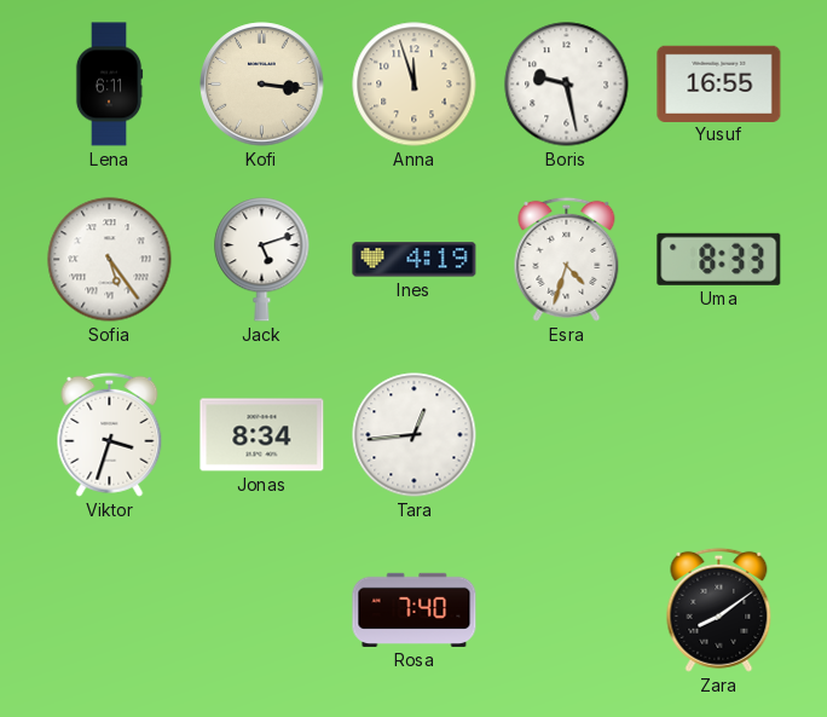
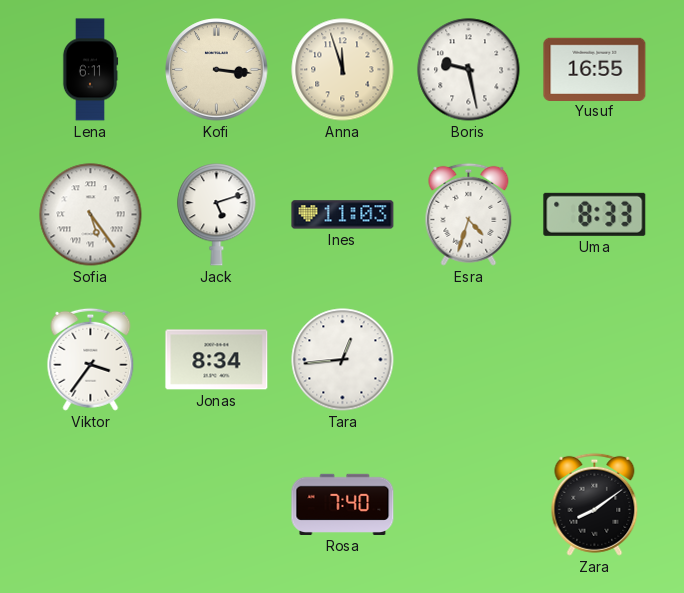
Ines: 4:19 -> 11:03 (343, 215)
Viktor: 3:33 -> 3:36 (91, 359)
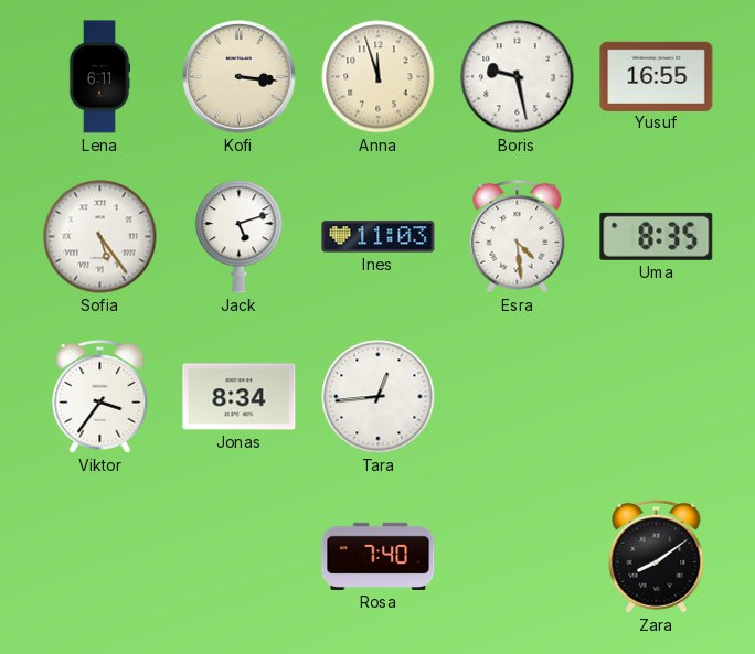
Esra: 4:33 -> 4:29 (518, 236)
Uma: 8:33 -> 8:35 (657, 236)
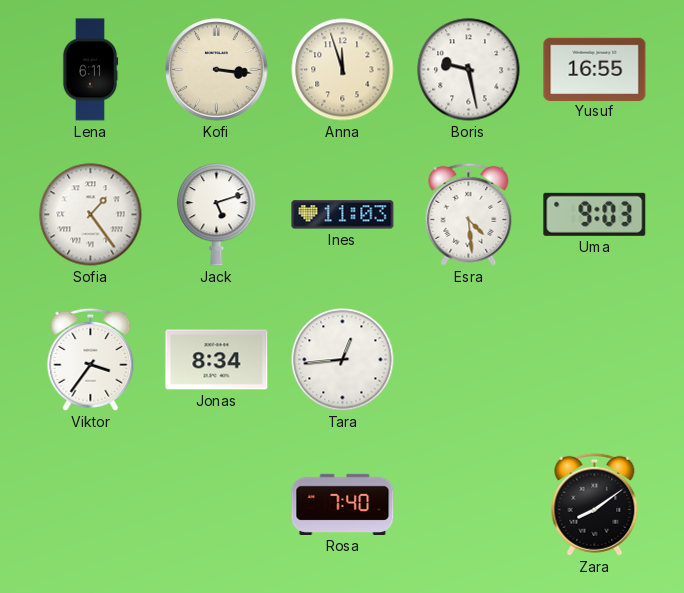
Sofia: 5:24 -> 1:24 (91, 215)
Uma: 8:35 -> 9:03 (595, 214)
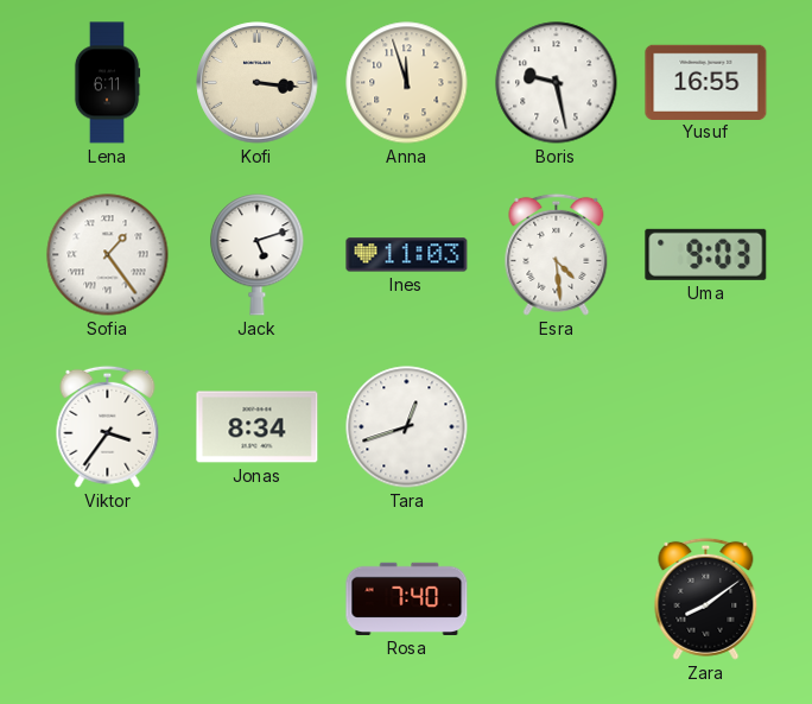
Tara: 12:44 -> 12:42 (407, 427)
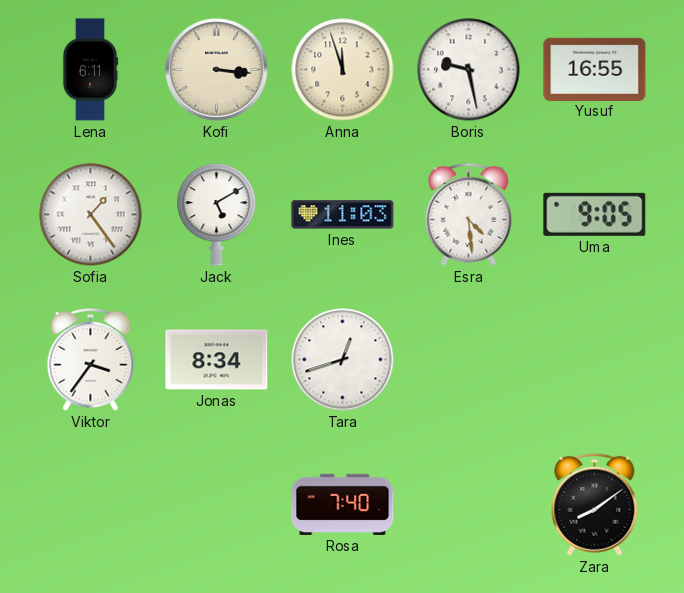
Jack: 5:12 -> 5:10 (217, 215)
Uma: 9:03 -> 9:05 (595, 214)
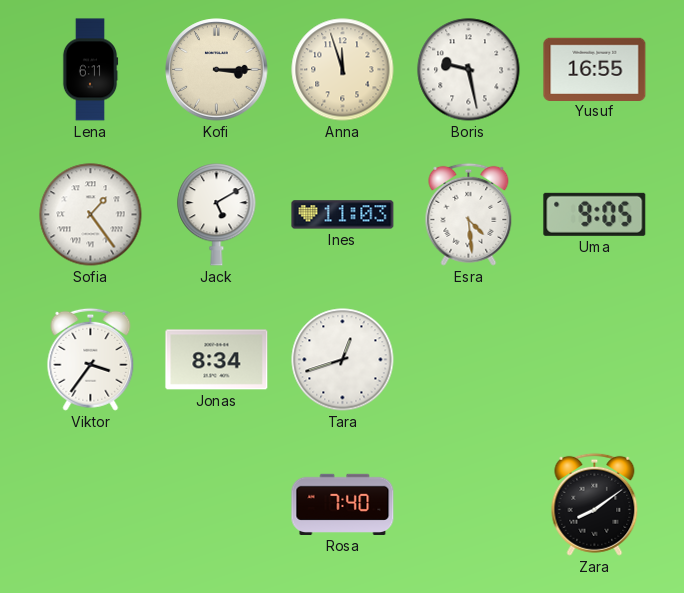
Kofi: 3:16 -> 3:15 (217, 70)
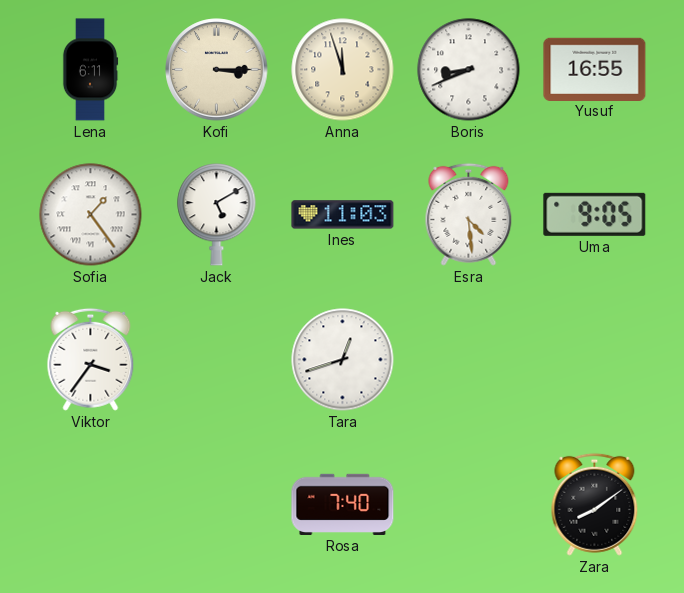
Boris: 9:28 -> 8:41 (469, 70)
Jonas: 8:34 -> none (217, 360)
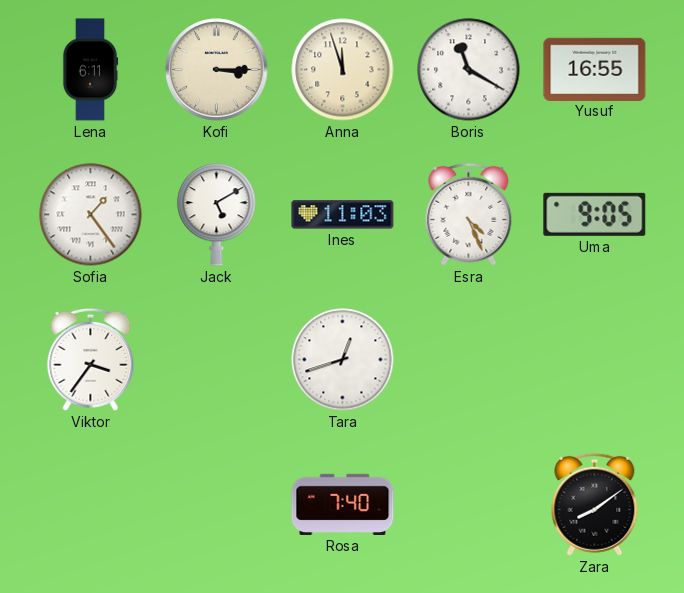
Boris: 8:41 -> 11:20 (469, 70)
Esra: 4:29 -> 4:26 (469, 214)
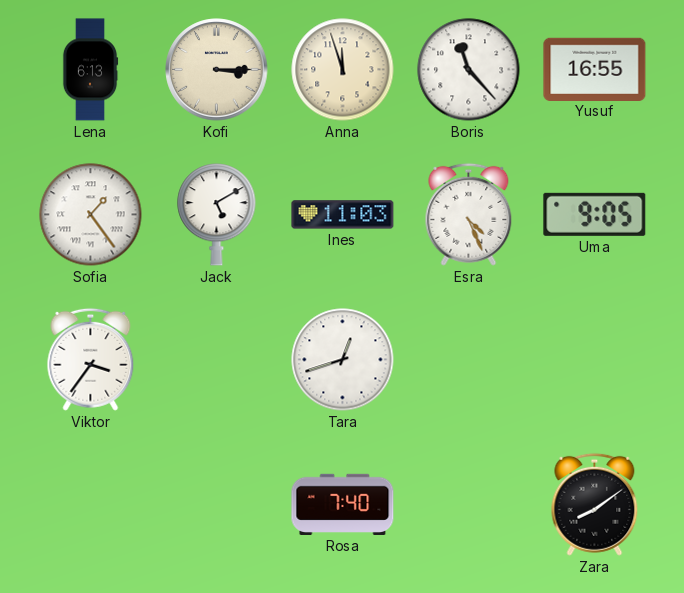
Lena: 6:11 -> 6:13 (90, 70)
Boris: 11:20 -> 11:23 (469, 70)
